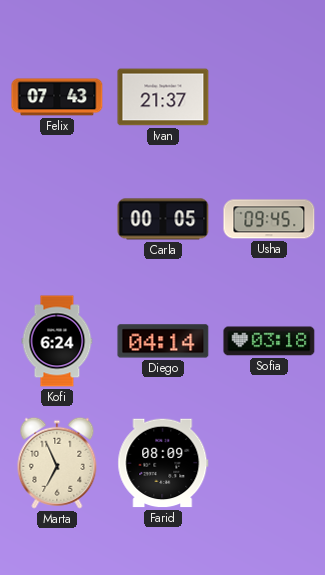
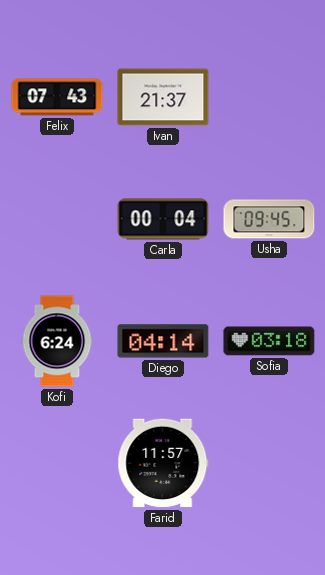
Carla: 00:05 -> 00:04 (163, 219)
Marta: 6:56 -> none (57, 463)
Farid: 08:09 -> 11:57 (163, 463)
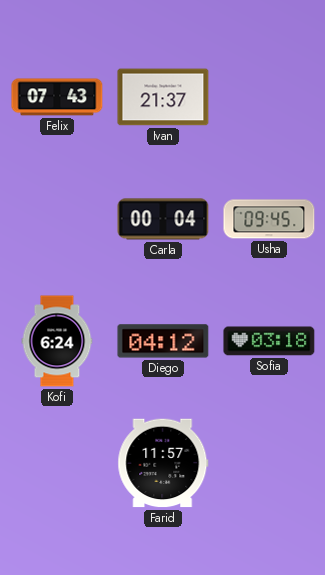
Diego: 04:14 -> 04:12 (163, 341)
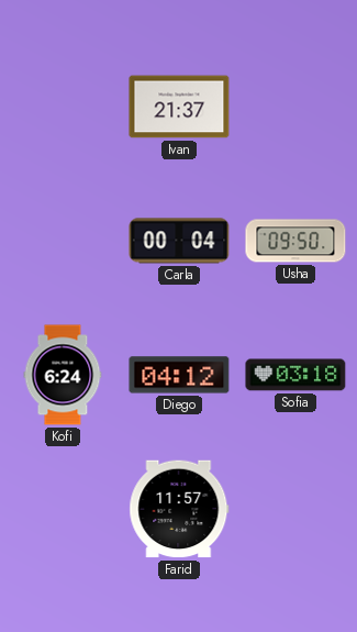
Felix: 07:43 -> none (57, 97)
Usha: 09:45 -> 09:50 (295, 241)
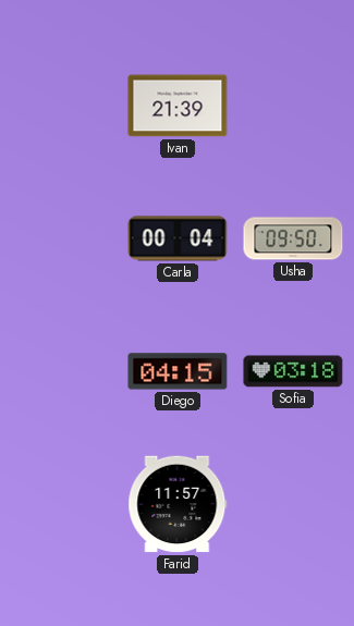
Ivan: 21:37 -> 21:39 (178, 106)
Kofi: 6:24 -> none (63, 375)
Diego: 04:12 -> 04:15 (178, 371)
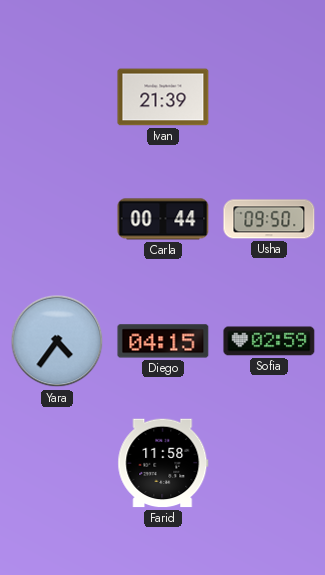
Carla: 00:04 -> 00:44 (163, 219)
Yara: none -> 4:36 (57, 341)
Sofia: 03:18 -> 02:59 (269, 341)
Farid: 11:57 -> 11:58 (163, 463)
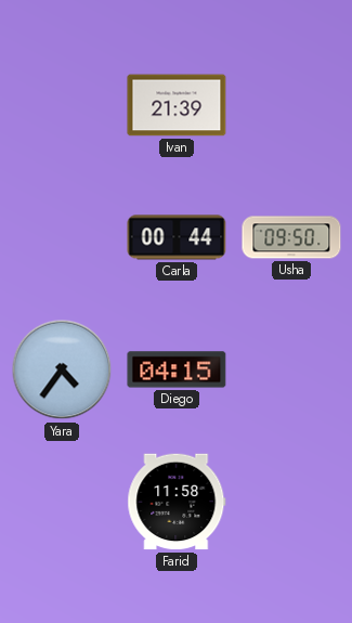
Sofia: 02:59 -> none (269, 341)
